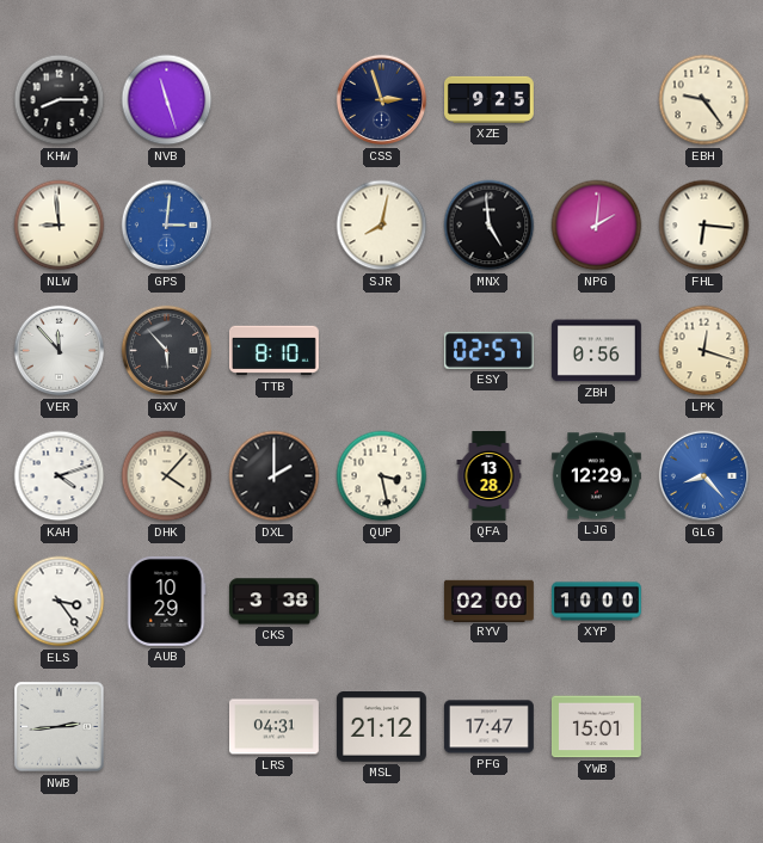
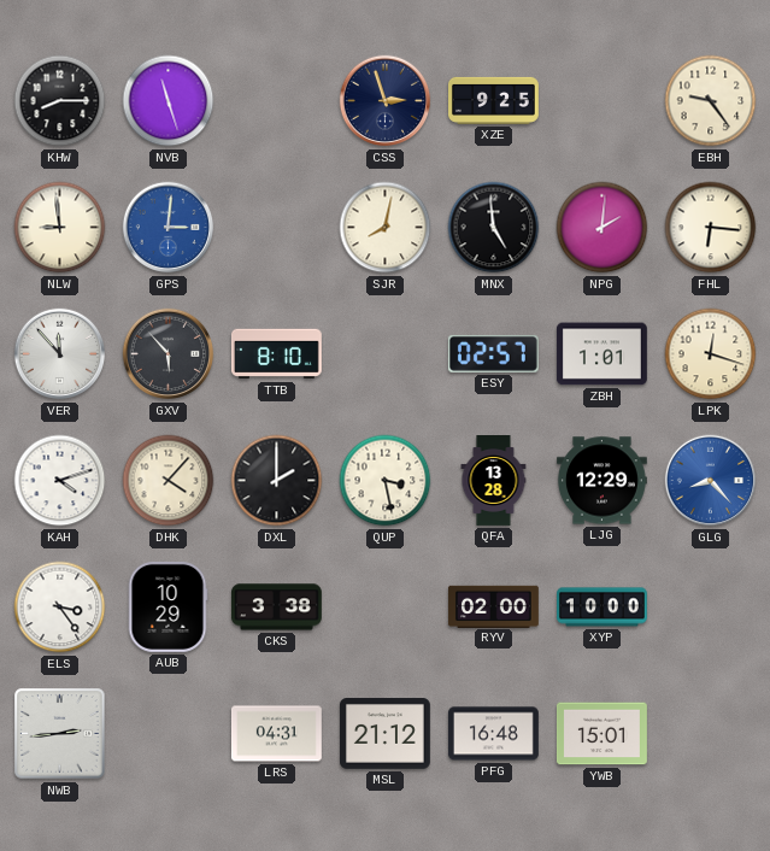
ZBH: 0:56 -> 1:01 (601, 354)
PFG: 17:47 -> 16:48 (493, 734)
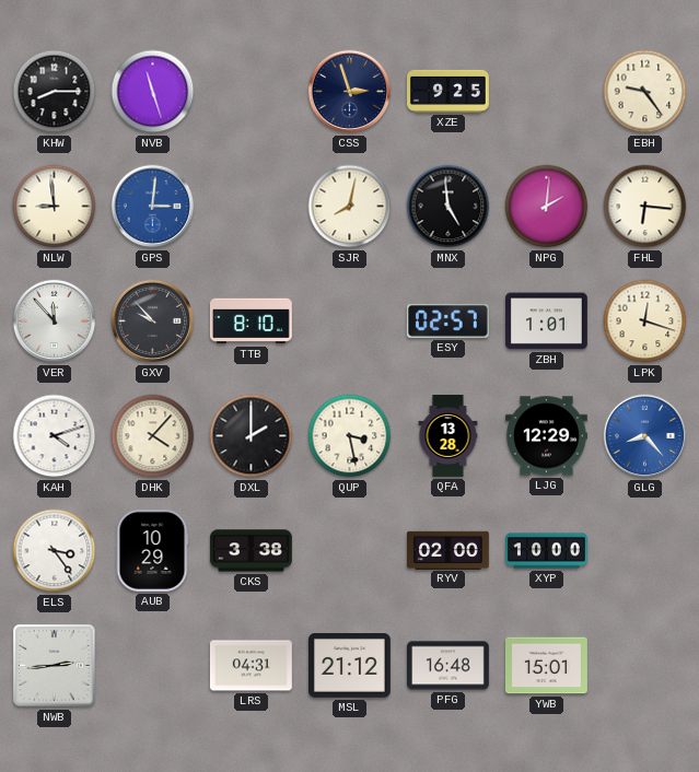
GXV: 5:53 -> 9:53 (153, 321)
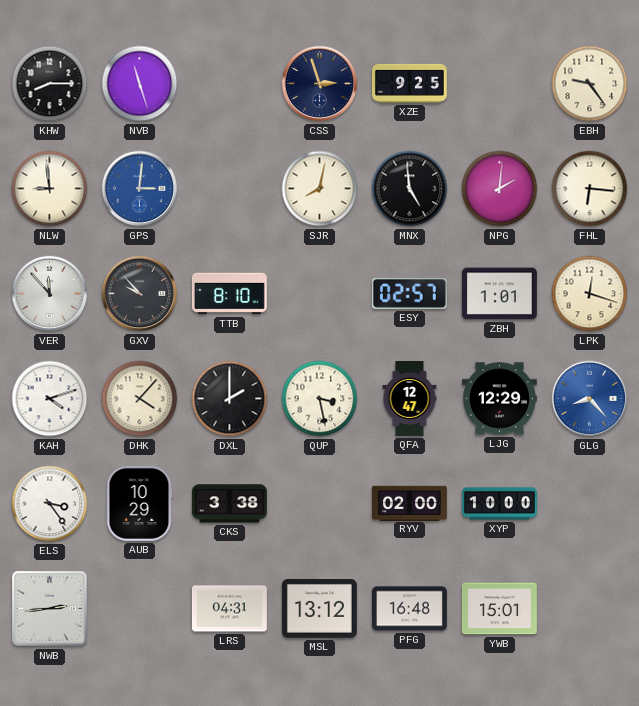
QFA: 13:28 -> 12:47 (410, 399)
MSL: 21:12 -> 13:12 (319, 609)
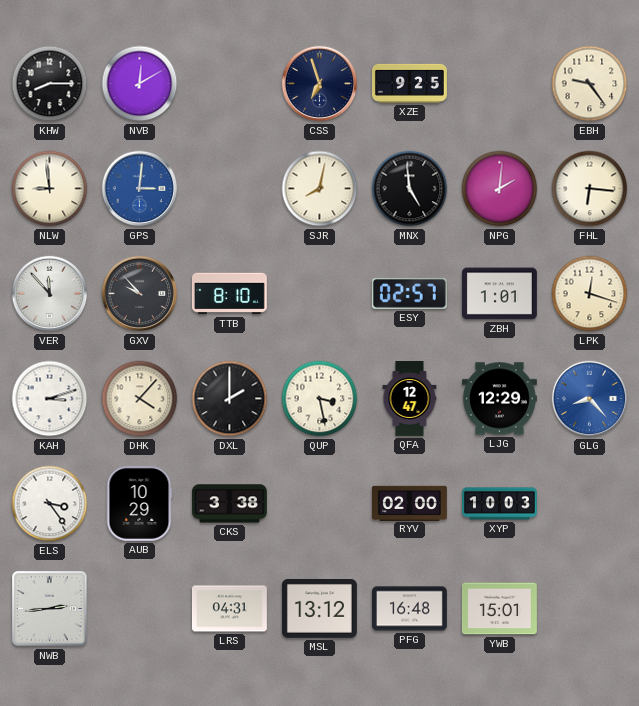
NVB: 11:27 -> 12:10 (140, 84)
CSS: 2:57 -> 6:57 (320, 84)
KAH: 4:12 -> 3:12 (50, 399)
XYP: 10:00 -> 10:03 (500, 504)
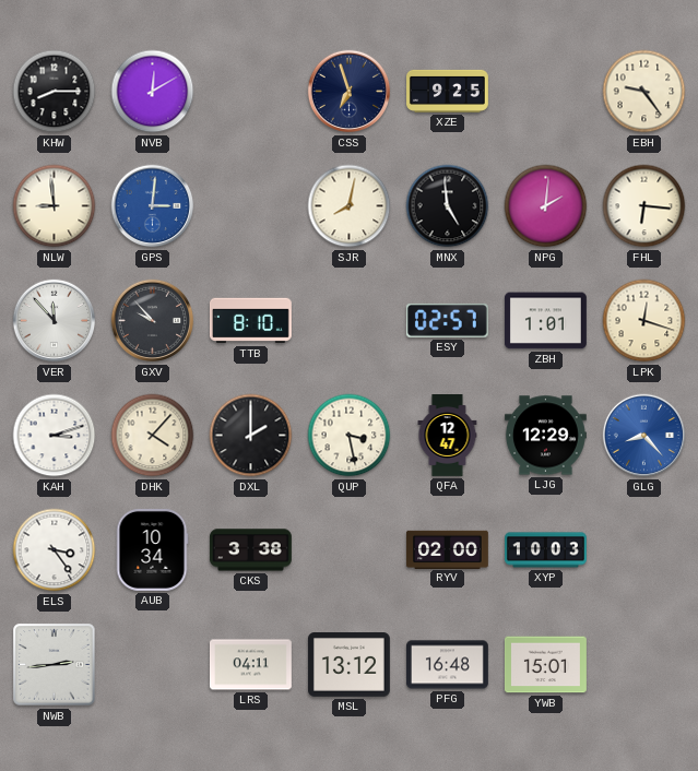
AUB: 10:29 -> 10:34 (152, 549)
LRS: 04:31 -> 04:11 (250, 665)
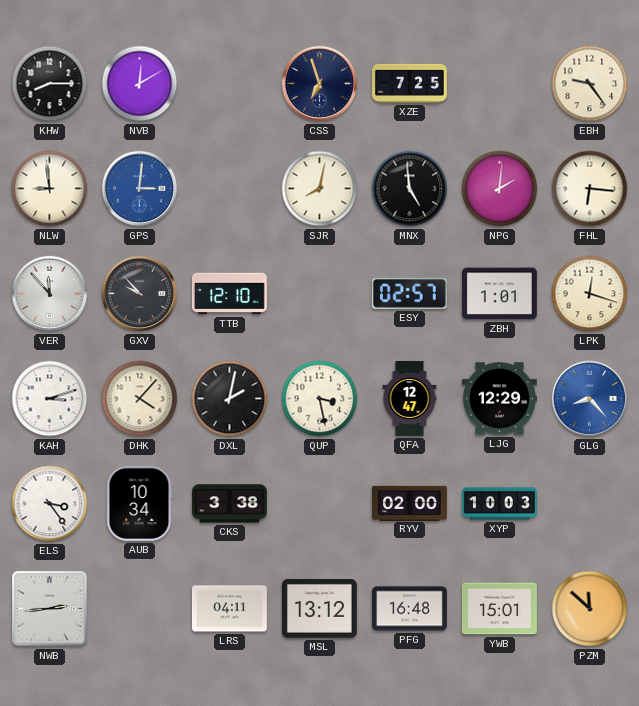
XZE: 9:25 -> 7:25 (410, 83)
TTB: 8:10 -> 12:10 (229, 294)
DXL: 2:00 -> 2:02 (230, 399)
PZM: none -> 11:52 (590, 609)
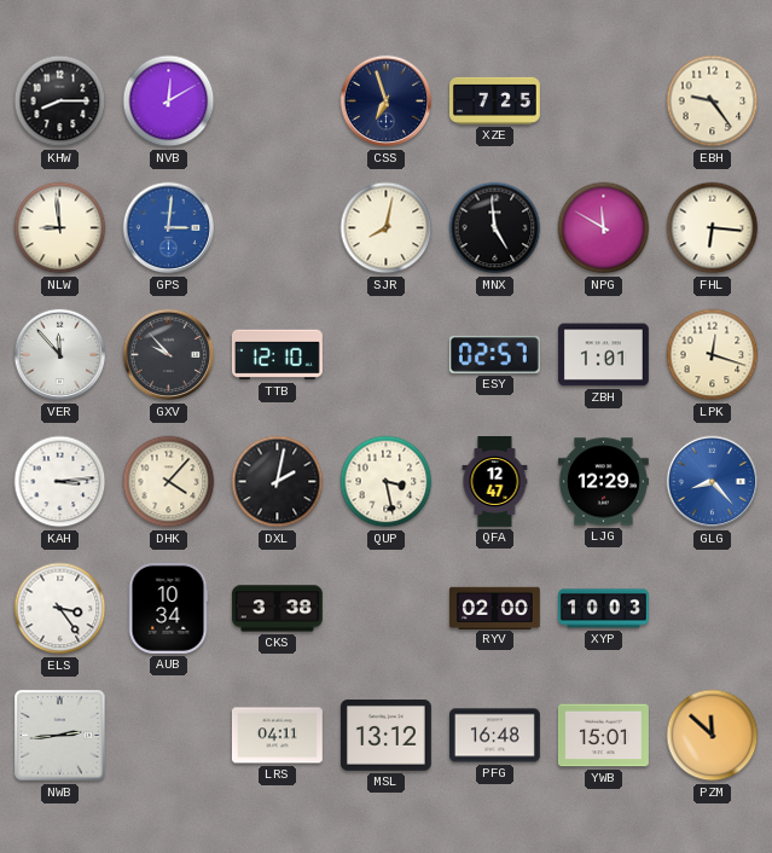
NPG: 2:01 -> 11:50 (604, 228)
KAH: 3:12 -> 3:14 (60, 482)
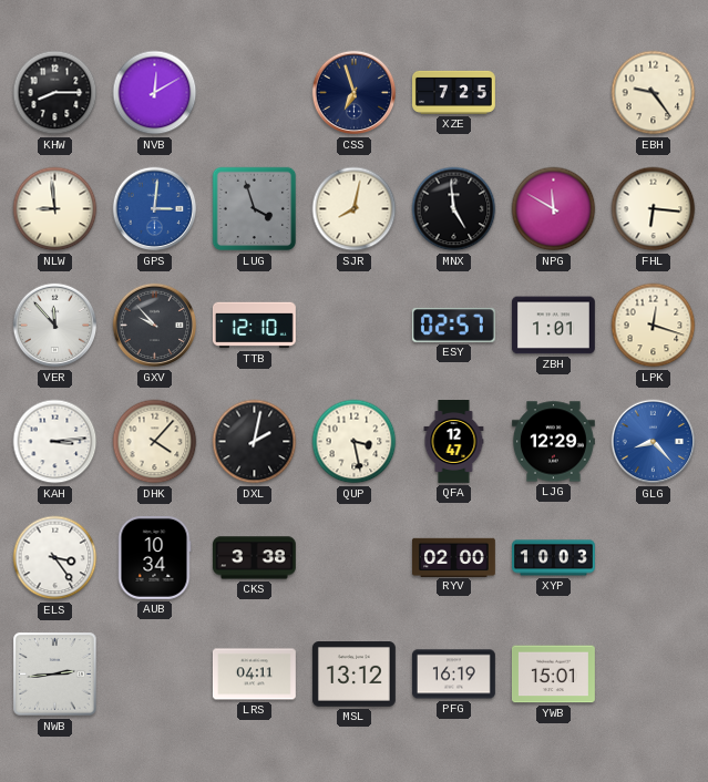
LUG: none -> 3:57 (255, 209)
PFG: 16:48 -> 16:19 (453, 675)
PZM: 11:52 -> none (713, 736)
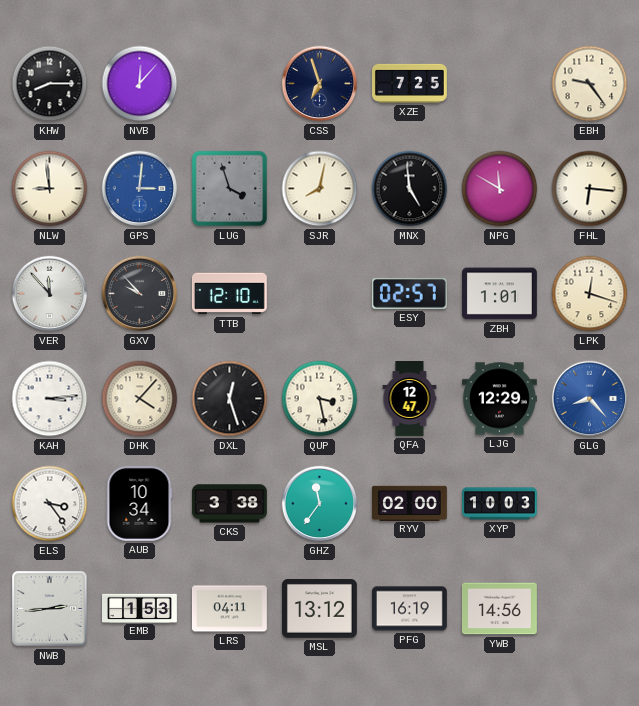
NVB: 12:10 -> 12:07 (140, 84)
DXL: 2:02 -> 12:27 (230, 399)
GHZ: none -> 11:36 (320, 504)
EMB: none -> 1:53 (140, 608)
YWB: 15:01 -> 14:56 (500, 609)
